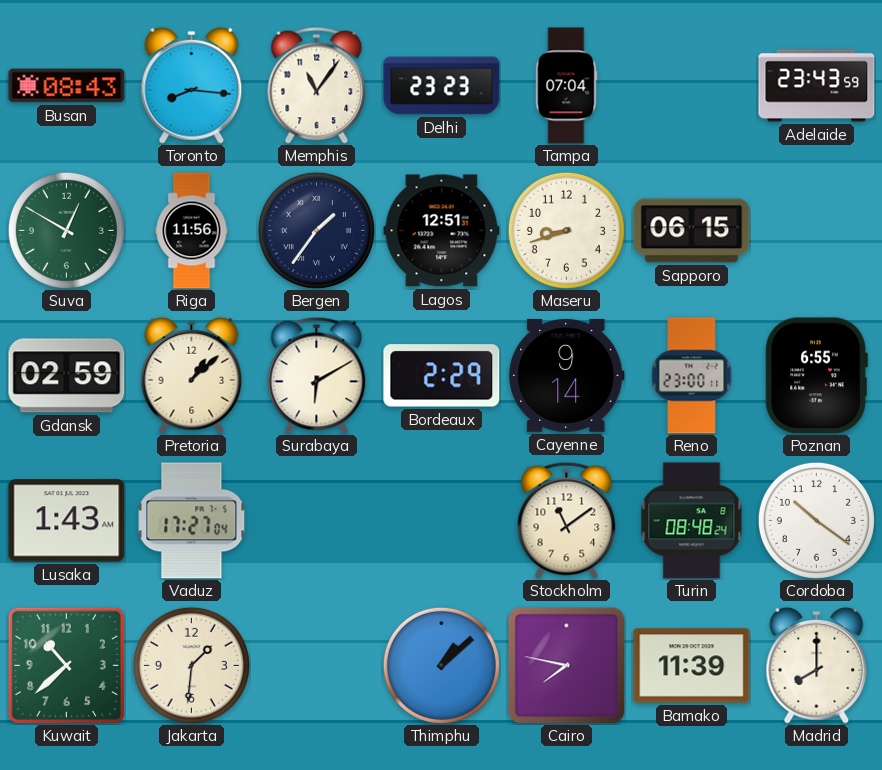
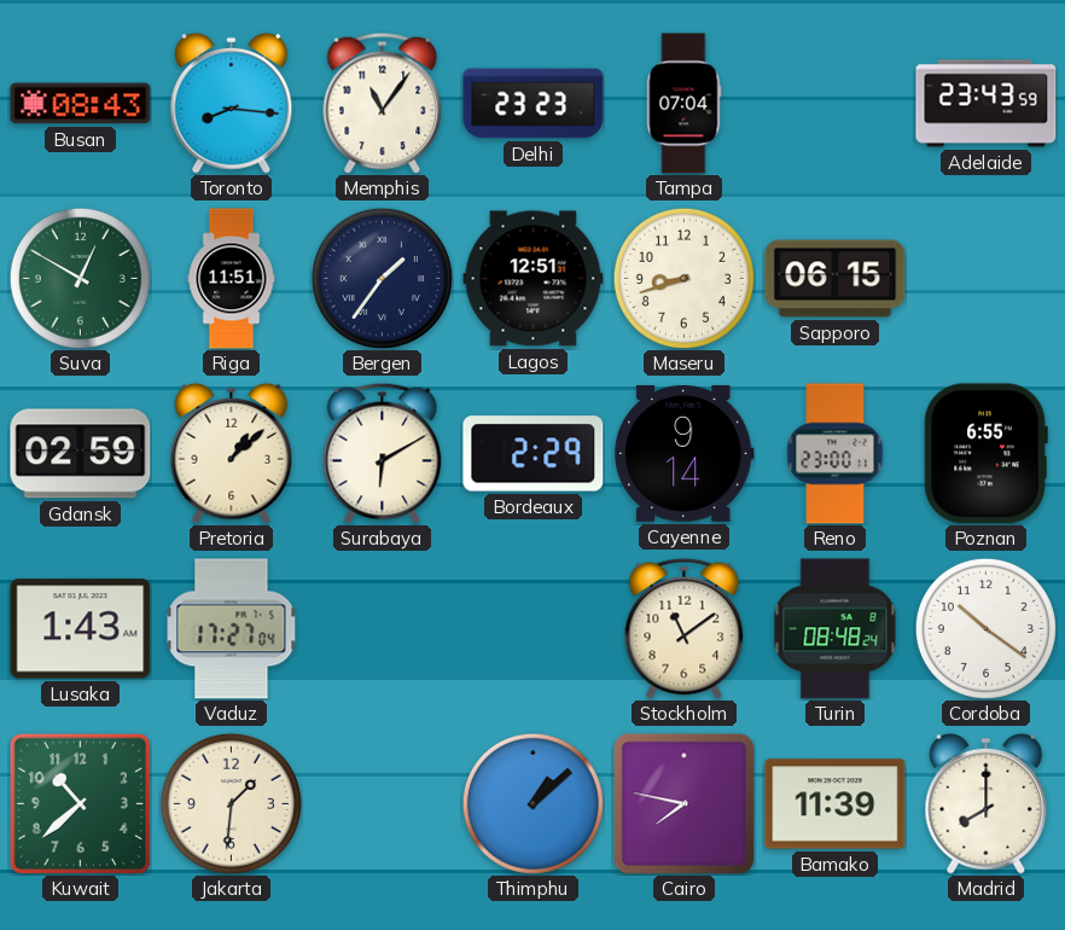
Riga: 11:56 -> 11:51 (232, 279)
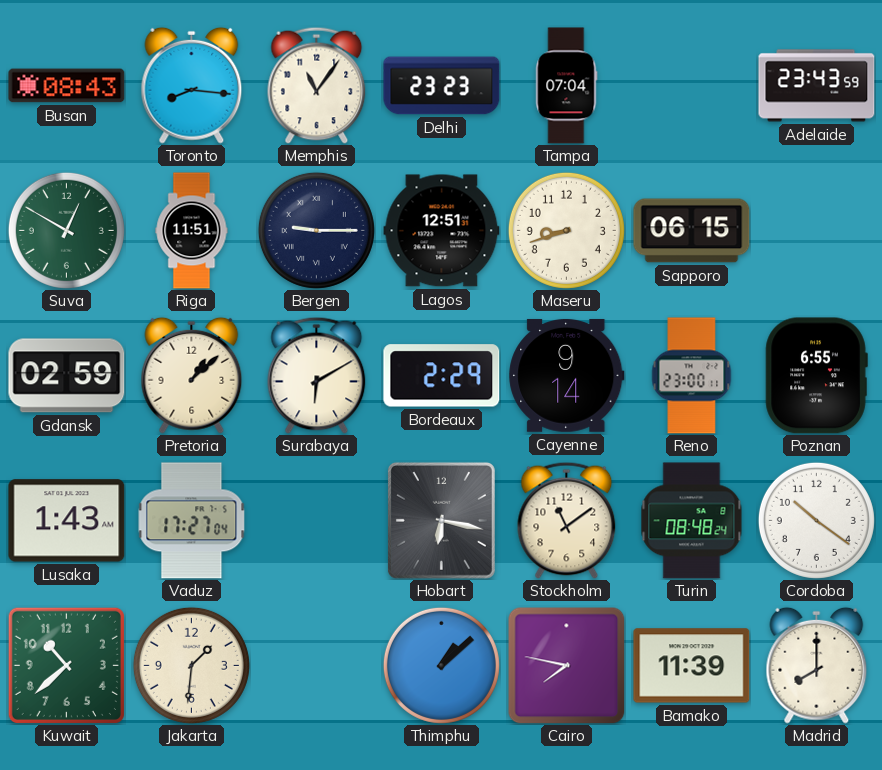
Bergen: 1:36 -> 9:15 (316, 230)
Hobart: none -> 6:17 (441, 520)
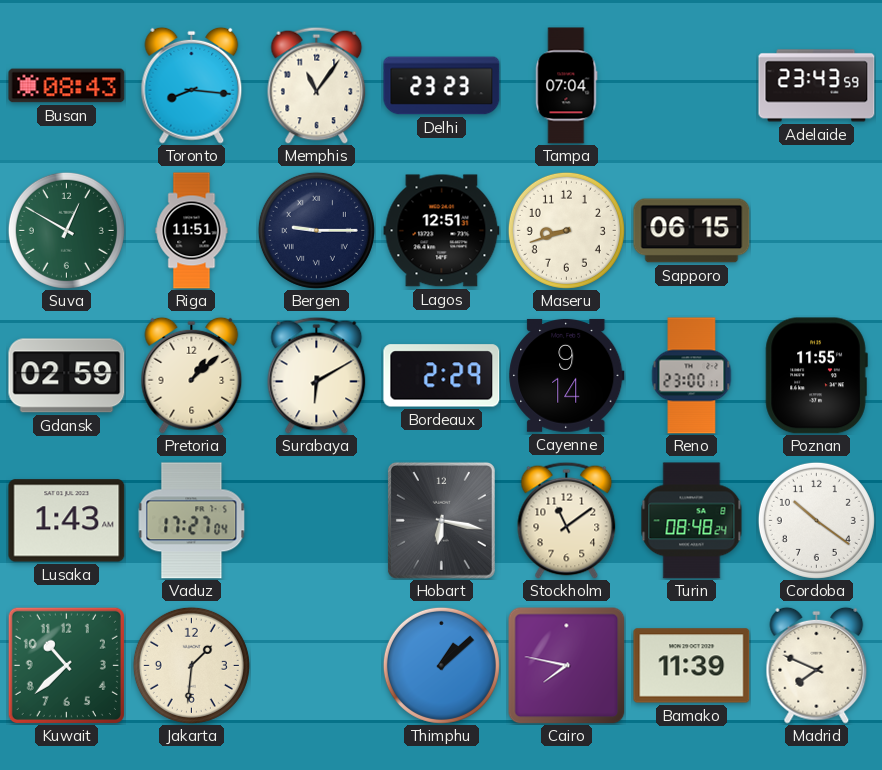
Poznan: 6:55 -> 11:55 (816, 376)
Madrid: 8:00 -> 7:49 (817, 665)
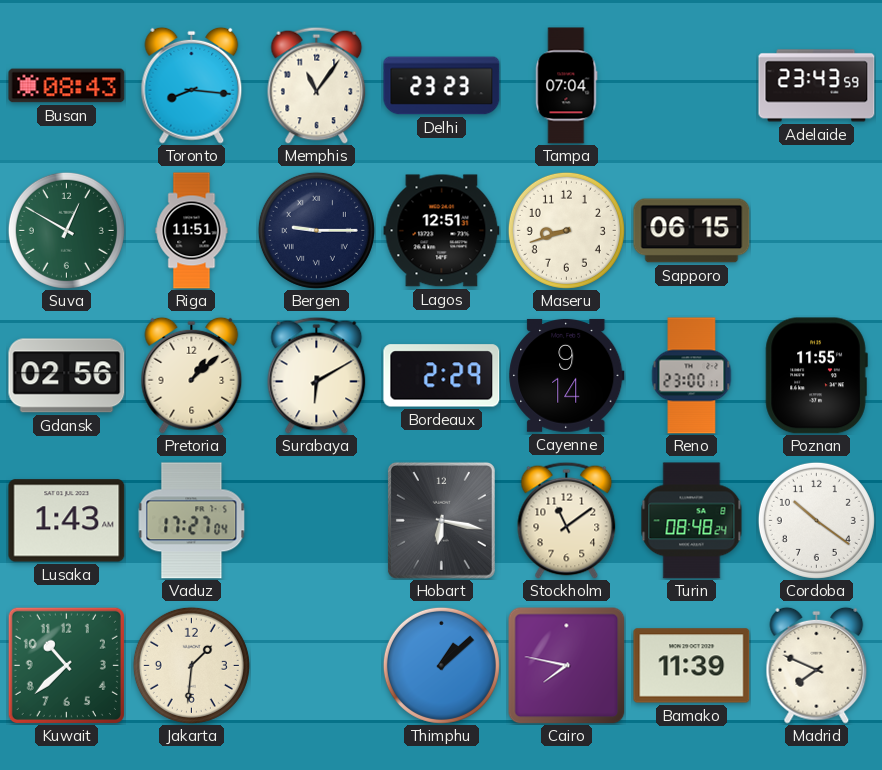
Gdansk: 02:59 -> 02:56 (67, 376)
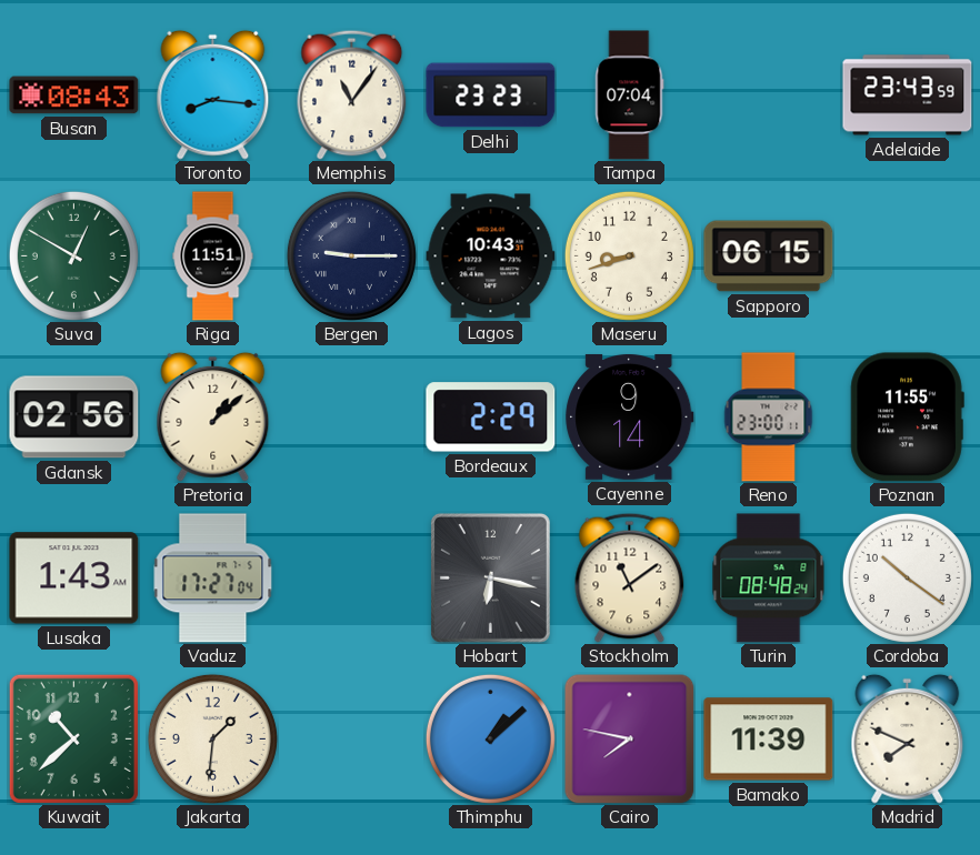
Lagos: 12:51 -> 10:43 (491, 256)
Surabaya: 6:10 -> none (317, 375)
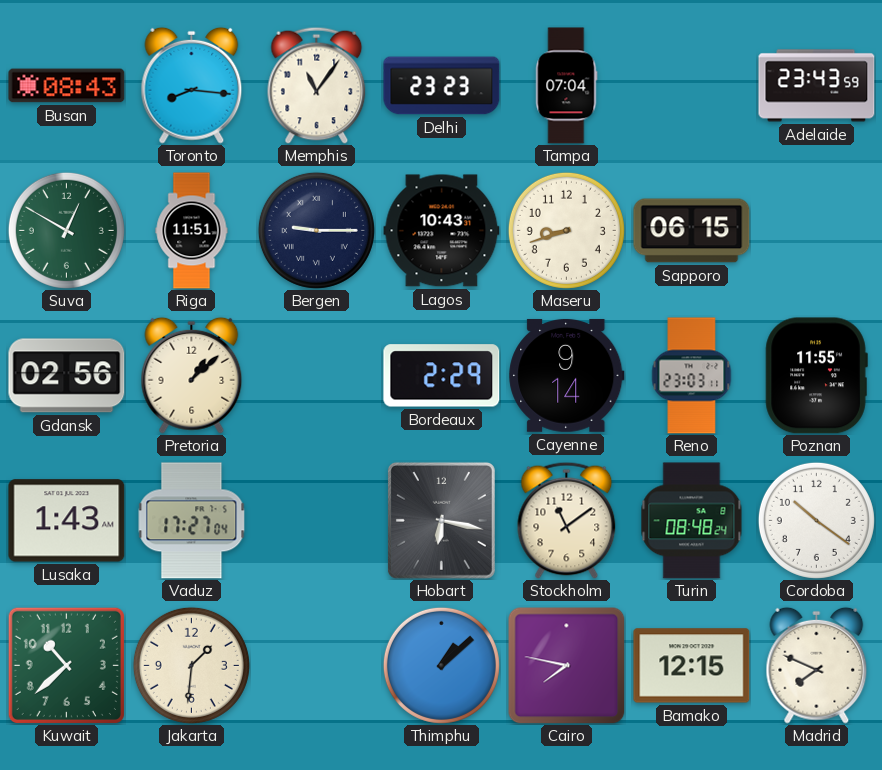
Reno: 23:00 -> 23:03 (692, 376)
Bamako: 11:39 -> 12:15 (692, 666)
